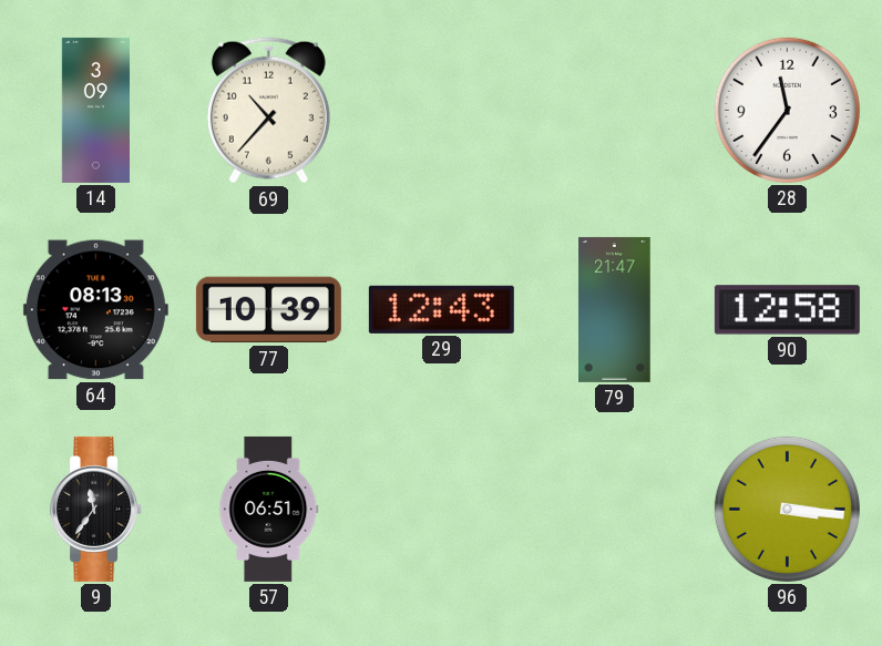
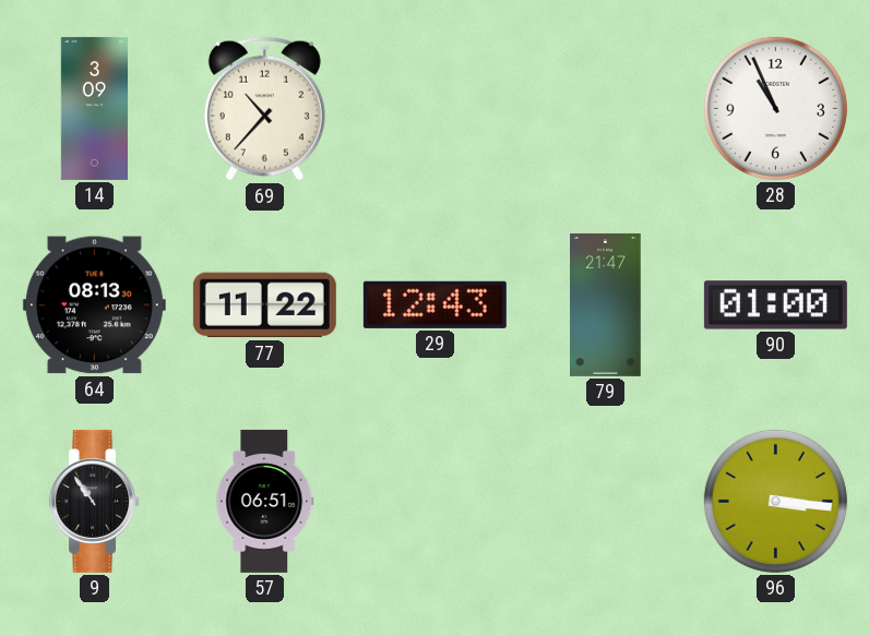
28: 11:36 -> 10:56 (775, 108)
77: 10:39 -> 11:22 (264, 305)
90: 12:58 -> 01:00 (775, 305)
9: 11:36 -> 10:54 (95, 501)
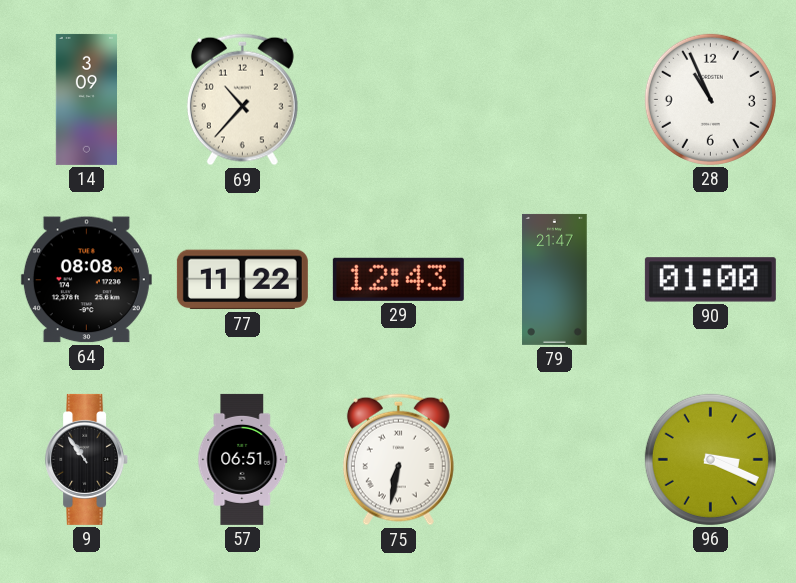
64: 08:13 -> 08:08 (86, 280)
75: none -> 6:32 (398, 460)
96: 3:16 -> 3:19 (710, 459)
